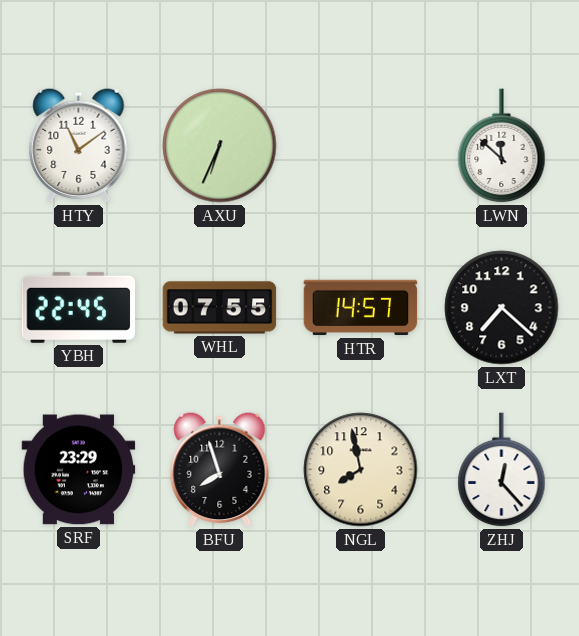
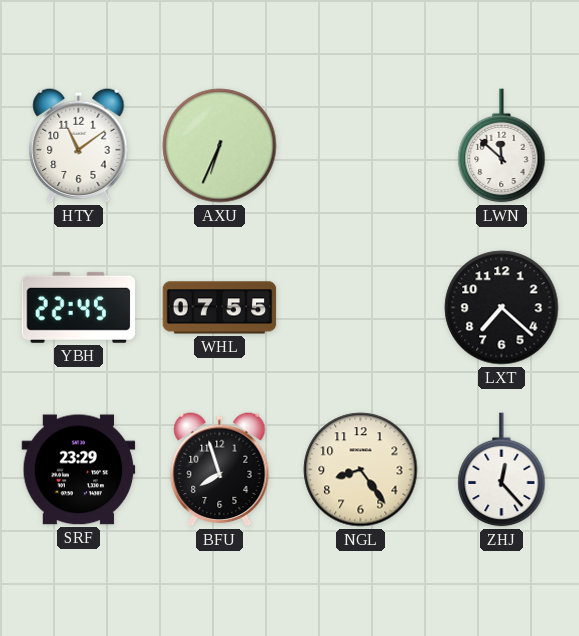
HTR: 14:57 -> none (361, 308)
NGL: 7:58 -> 8:24 (361, 470)
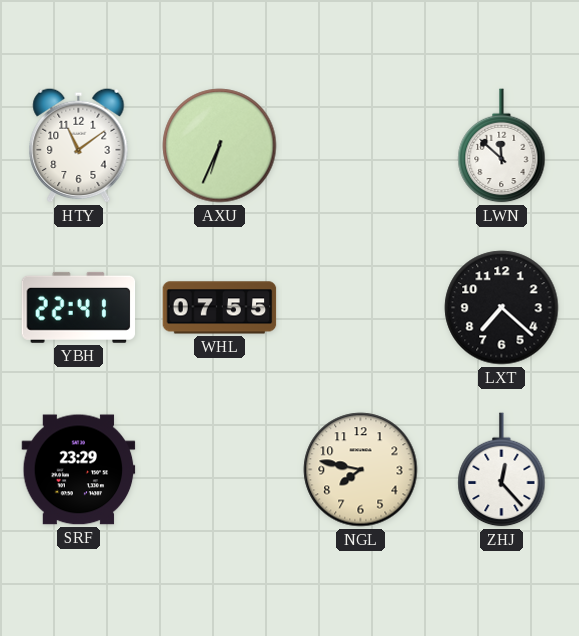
YBH: 22:45 -> 22:41 (79, 307)
BFU: 7:57 -> none (220, 469)
NGL: 8:24 -> 7:47 (361, 470)
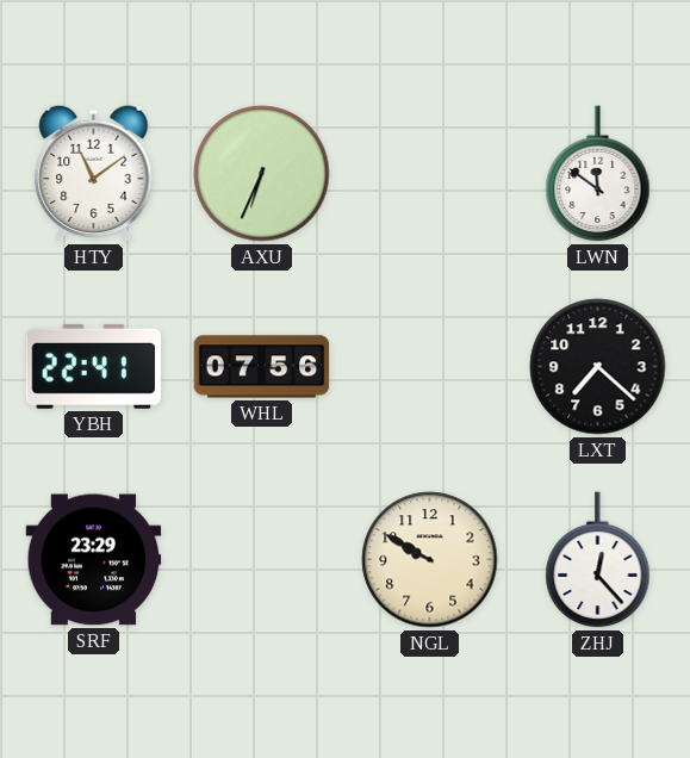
LWN: 11:52 -> 11:51 (598, 174)
WHL: 07:55 -> 07:56 (262, 367)
NGL: 7:47 -> 9:50 (430, 560)
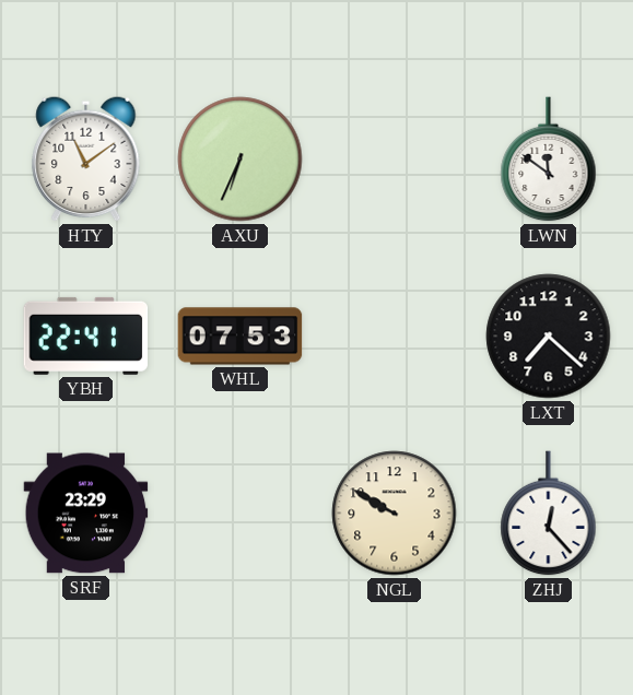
WHL: 07:56 -> 07:53 (241, 337)
